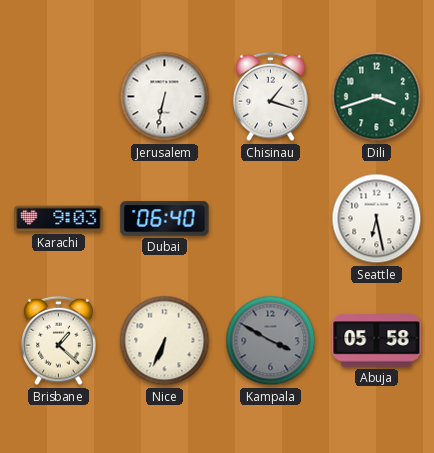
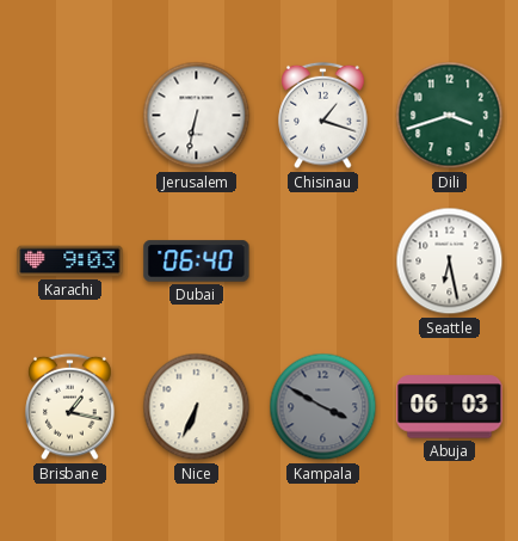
Brisbane: 1:22 -> 1:17 (70, 407)
Abuja: 05:58 -> 06:03 (450, 407)
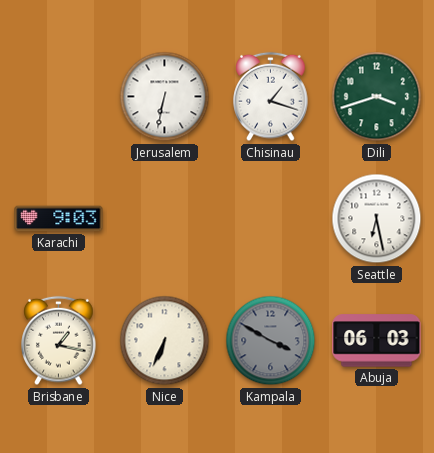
Dubai: 06:40 -> none (197, 262)
